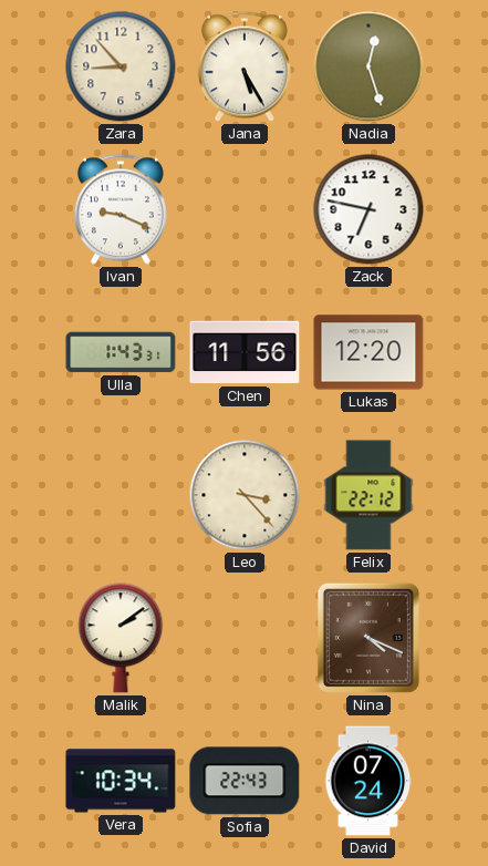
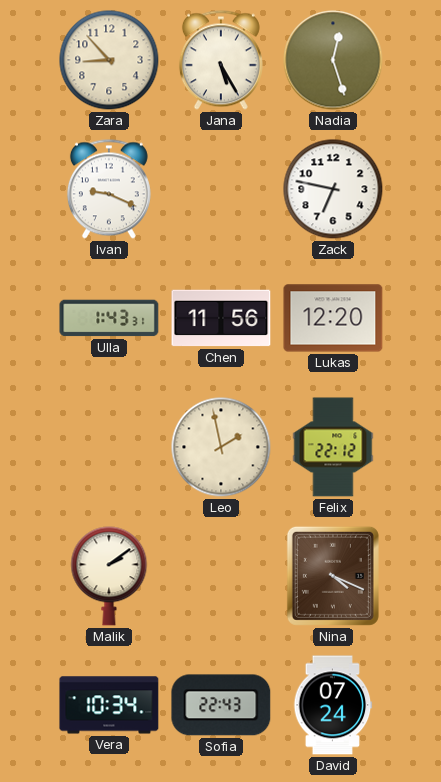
Leo: 3:23 -> 1:58 (221, 447)
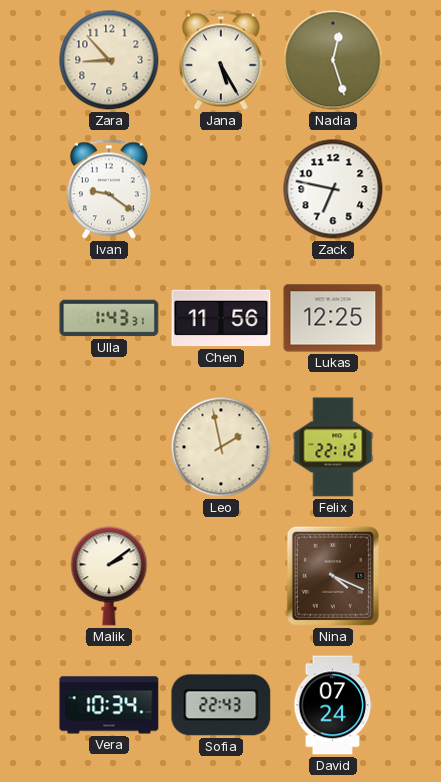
Ivan: 9:19 -> 9:21 (109, 189)
Lukas: 12:20 -> 12:25 (333, 318)
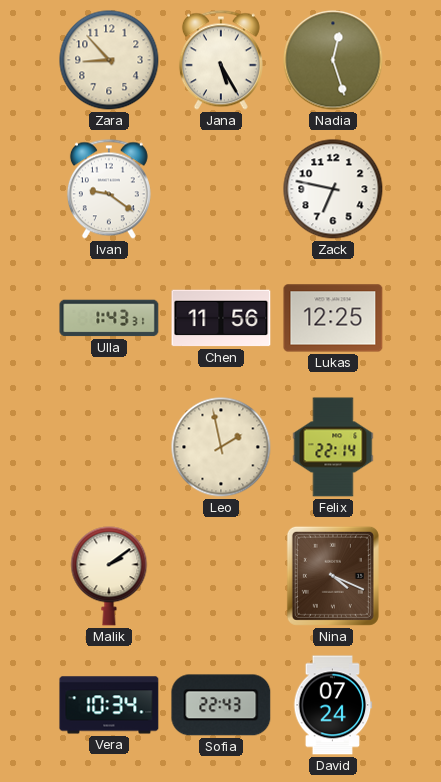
Felix: 22:12 -> 22:14 (333, 447)
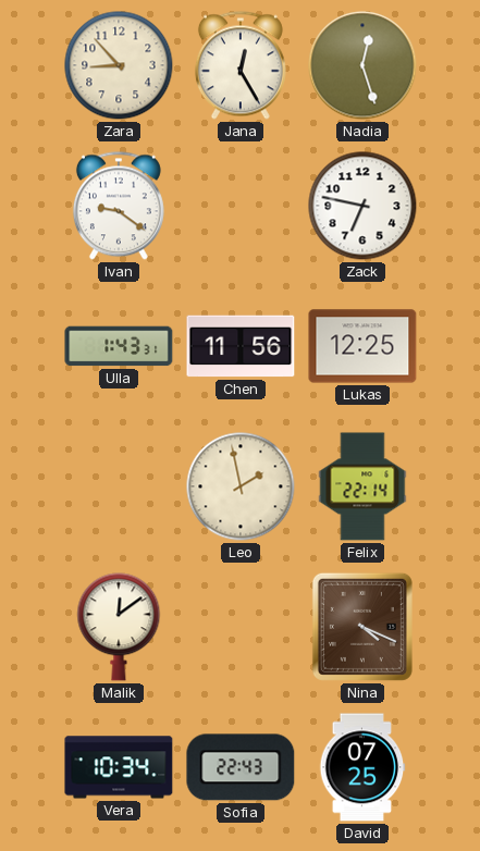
Jana: 5:25 -> 12:25 (241, 65)
Malik: 2:09 -> 12:09 (119, 627)
David: 07:24 -> 07:25 (362, 767)
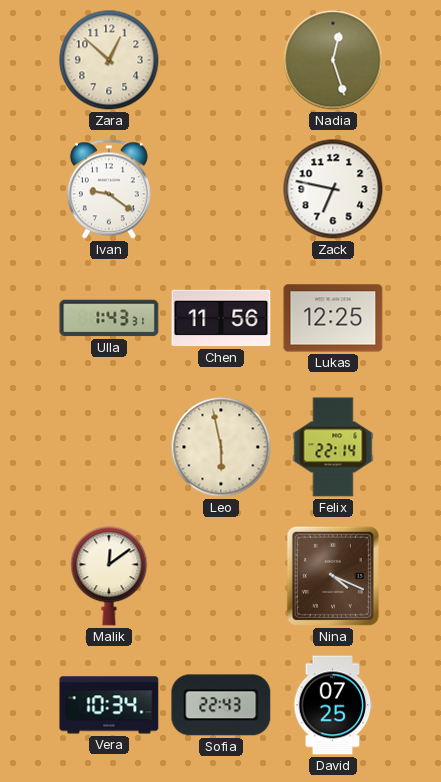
Zara: 8:53 -> 12:52 (109, 60)
Jana: 12:25 -> none (241, 65)
Leo: 1:58 -> 5:58 (221, 447)
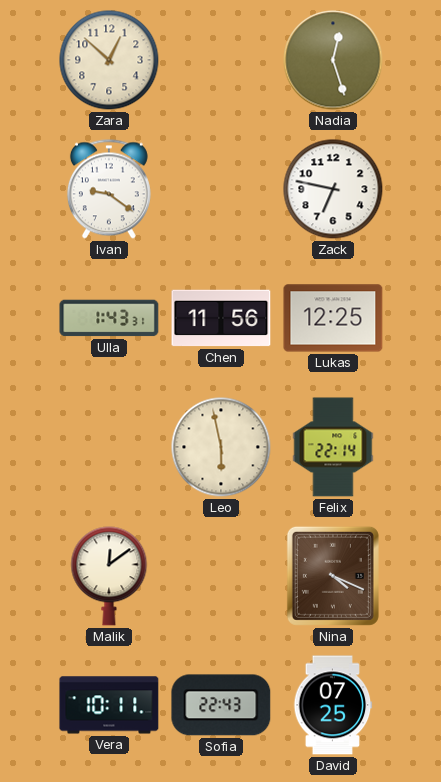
Vera: 10:34 -> 10:11 (109, 705)
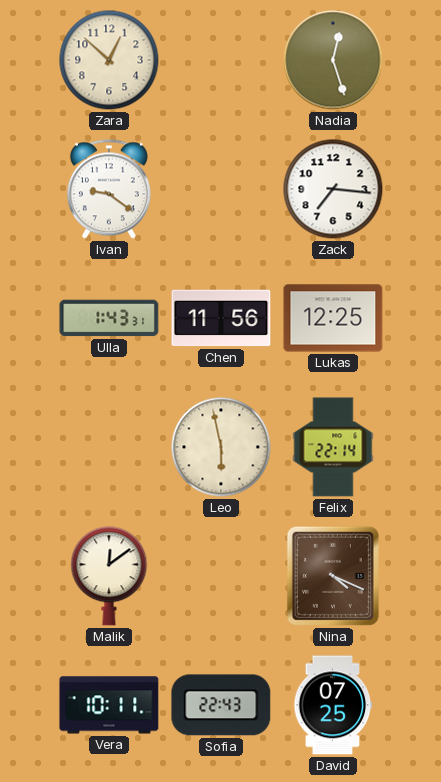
Zack: 6:47 -> 7:16 (333, 189)
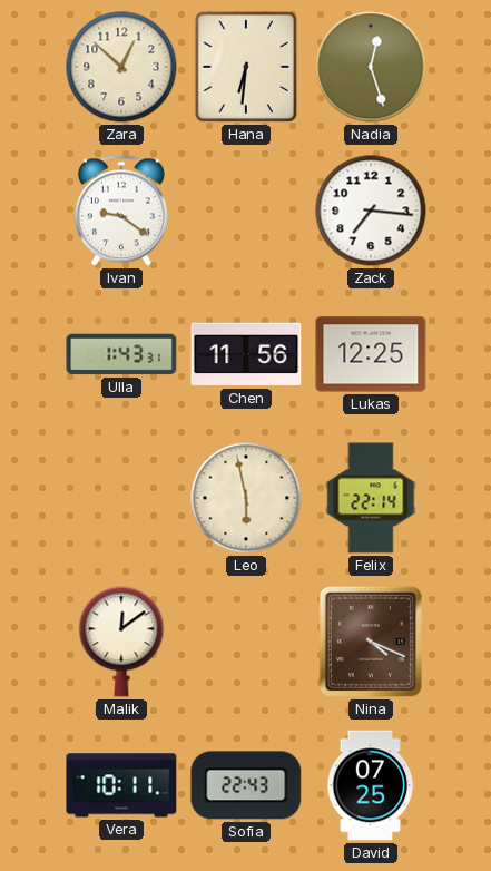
Hana: none -> 6:31 (246, 67)
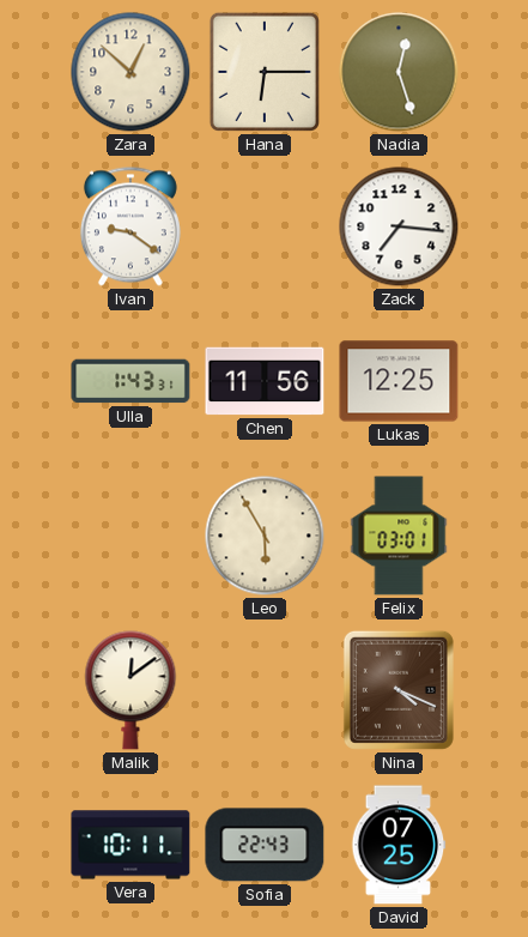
Hana: 6:31 -> 6:15 (265, 72)
Leo: 5:58 -> 5:55 (265, 536)
Felix: 22:14 -> 03:01 (399, 536)
